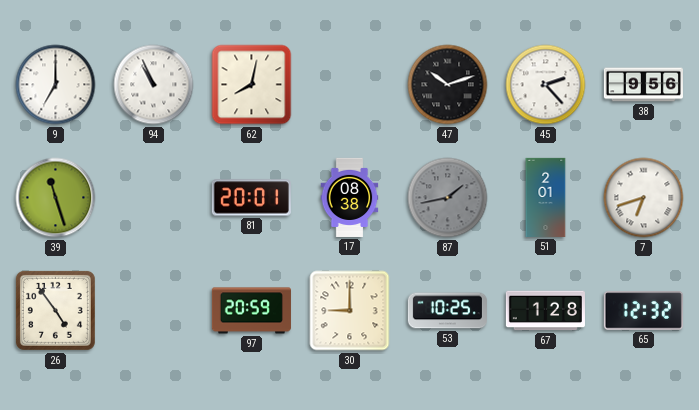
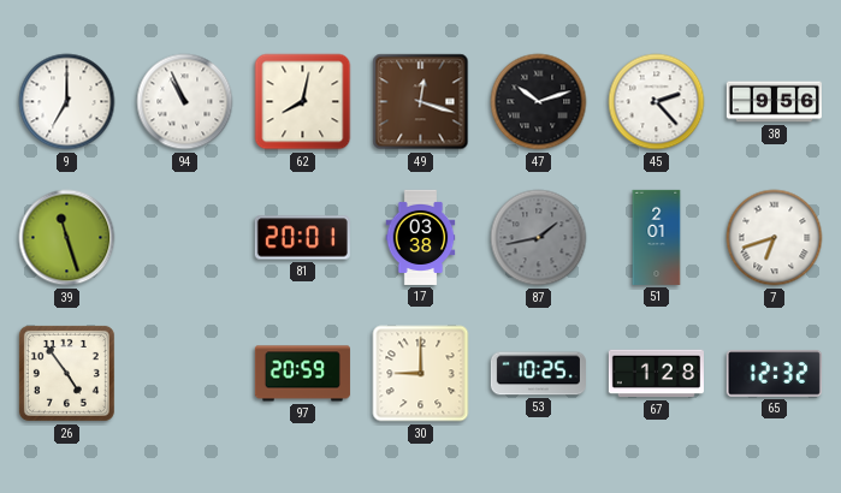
49: none -> 12:18 (421, 102)
17: 08:38 -> 03:38 (421, 237)
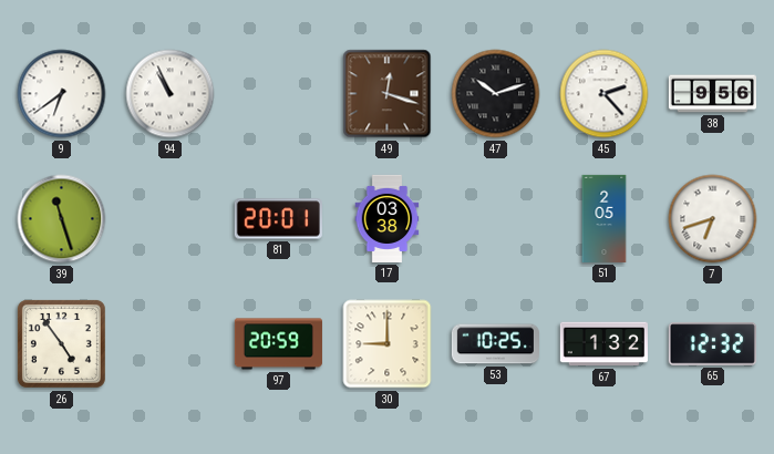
9: 7:00 -> 6:39 (62, 94)
62: 8:02 -> none (303, 102)
87: 1:43 -> none (539, 238)
51: 2:01 -> 2:05 (605, 218)
67: 1:28 -> 1:32 (603, 344)
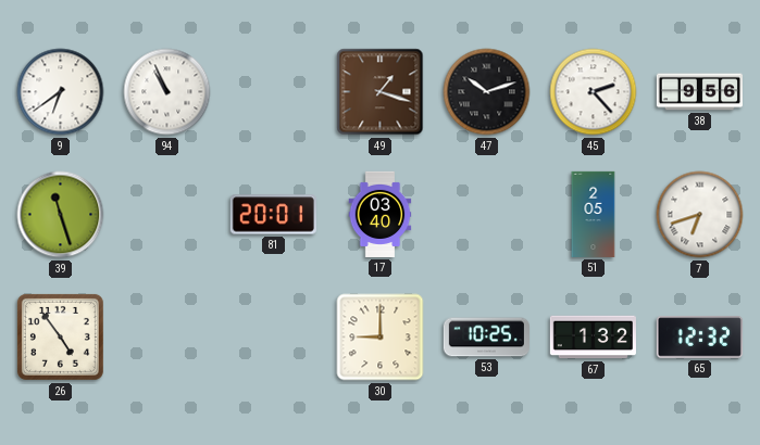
49: 12:18 -> 1:18 (381, 92)
17: 03:38 -> 03:40 (381, 214)
97: 20:59 -> none (278, 344)
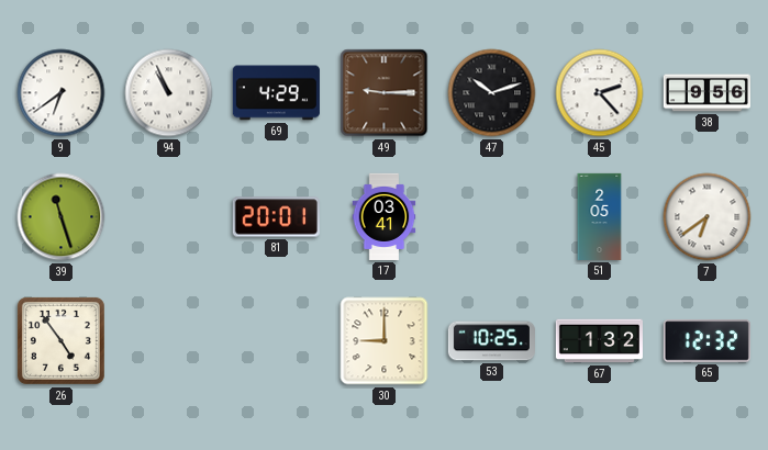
69: none -> 4:29 (276, 93)
49: 1:18 -> 9:15 (385, 93)
17: 03:40 -> 03:41 (385, 216)
7: 6:42 -> 6:39 (708, 217)
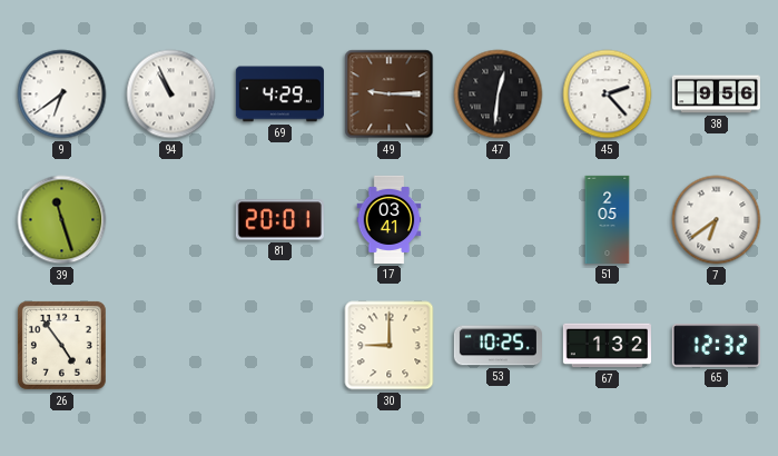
47: 10:12 -> 12:31 (499, 95)
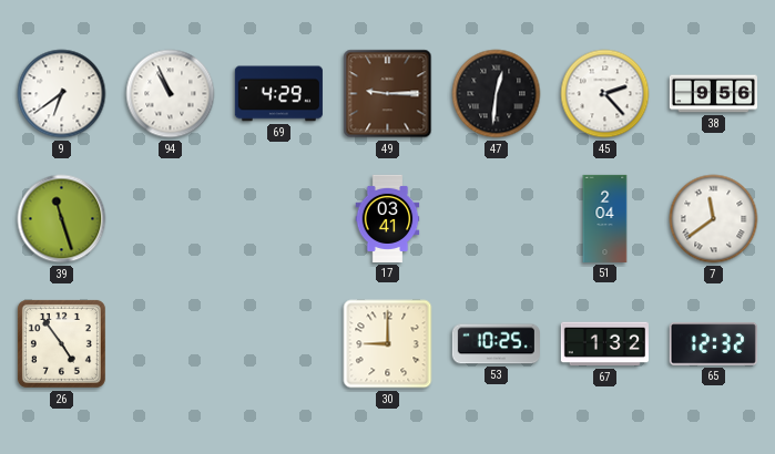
81: 20:01 -> none (279, 220)
51: 2:05 -> 2:04 (605, 218)
7: 6:39 -> 11:39 (714, 219)
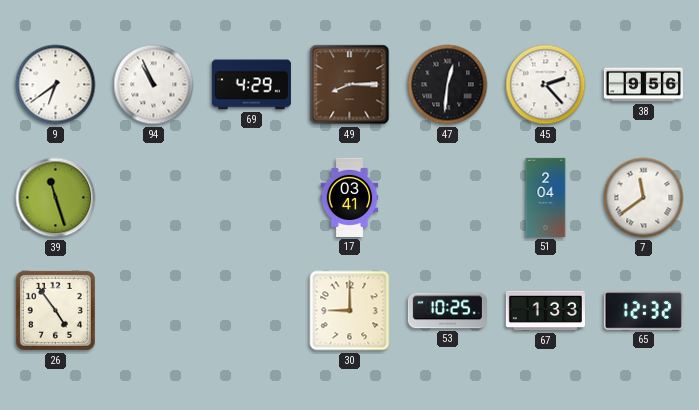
49: 9:15 -> 8:15 (350, 85)
67: 1:32 -> 1:33 (545, 311)
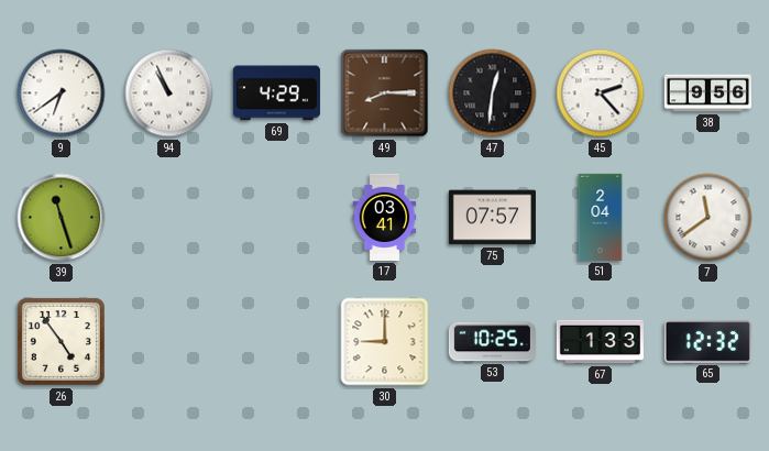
75: none -> 07:57 (492, 218)
